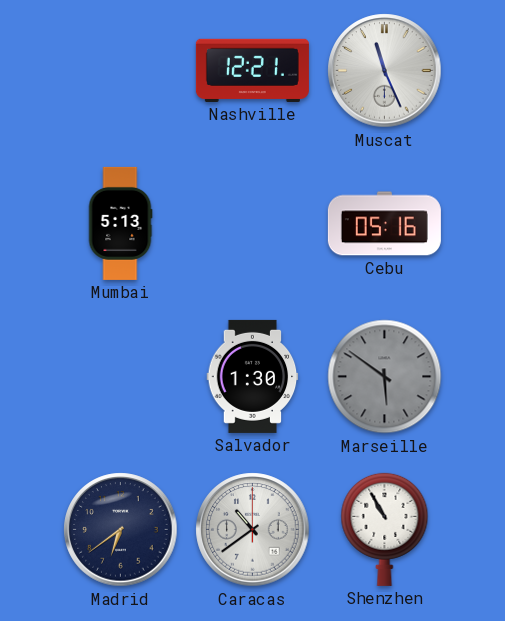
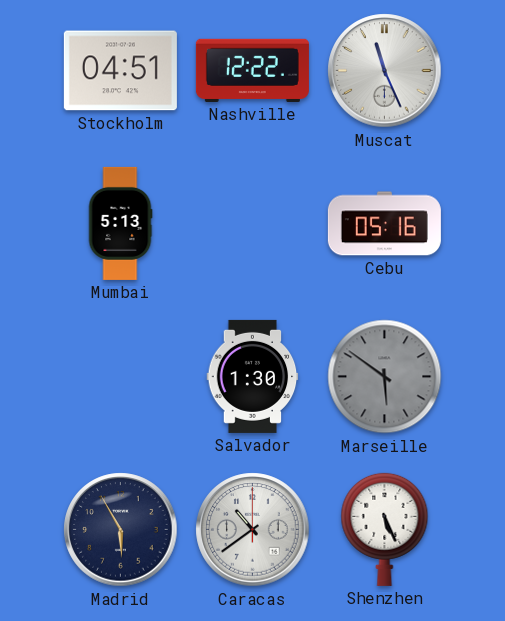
Stockholm: none -> 04:51 (120, 71)
Nashville: 12:21 -> 12:22 (252, 70)
Madrid: 6:39 -> 5:55 (121, 530)
Shenzhen: 10:55 -> 5:26 (385, 529)
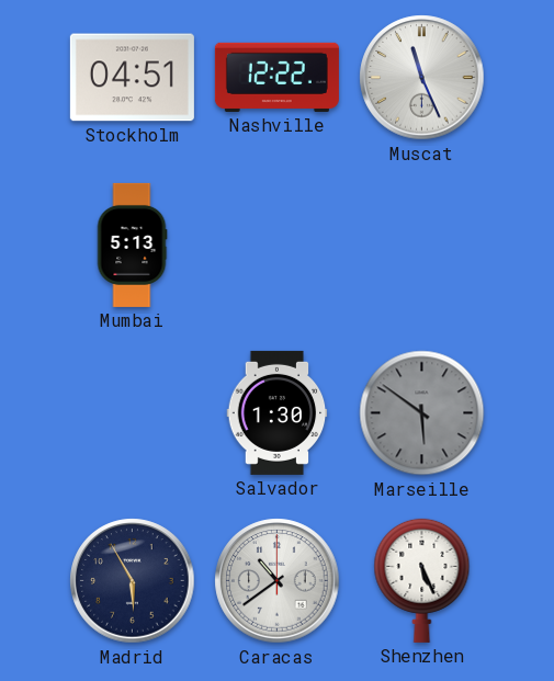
Cebu: 05:16 -> none (384, 224)
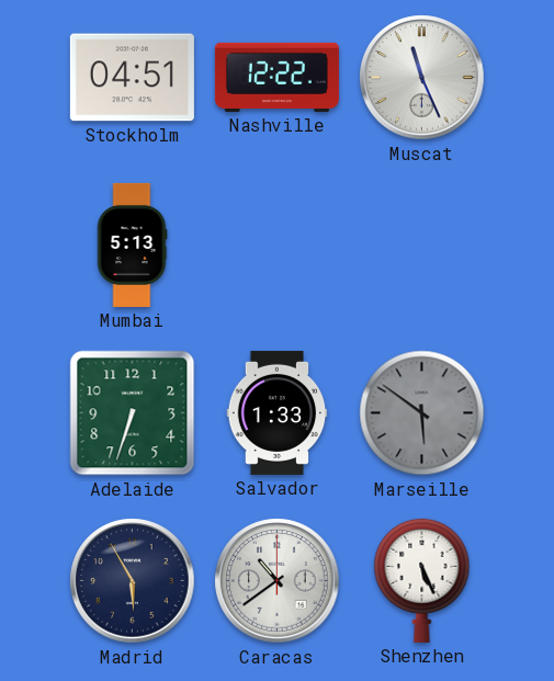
Adelaide: none -> 6:33 (133, 413)
Salvador: 1:30 -> 1:33 (278, 412)
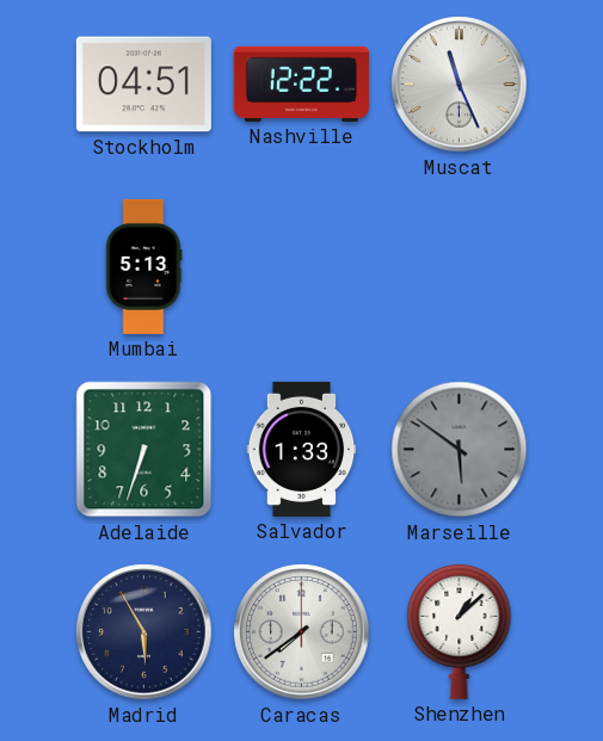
Caracas: 10:39 -> 7:39 (302, 632)
Shenzhen: 5:26 -> 1:08 (460, 631)
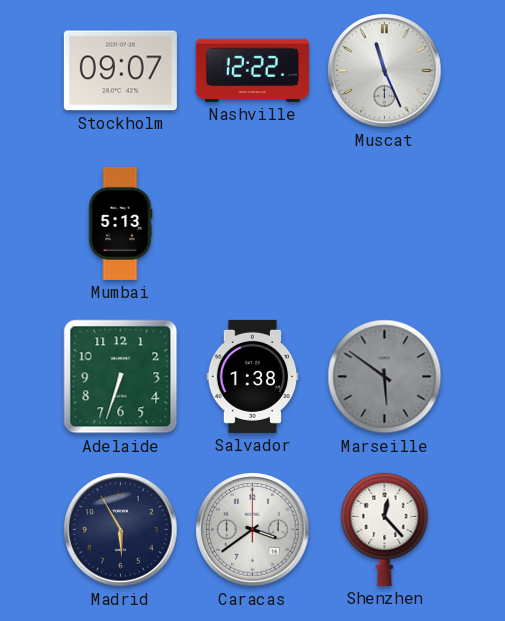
Stockholm: 04:51 -> 09:07 (120, 71)
Salvador: 1:33 -> 1:38 (253, 376)
Caracas: 7:39 -> 3:39 (253, 530)
Shenzhen: 1:08 -> 12:23 (385, 529)
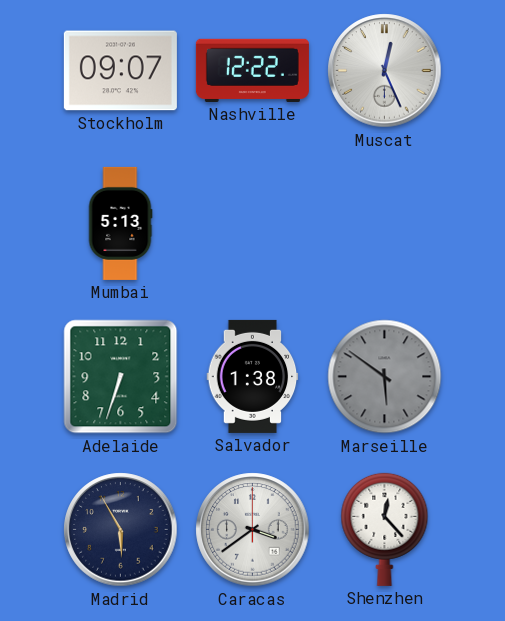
Muscat: 11:26 -> 12:26 (385, 71)
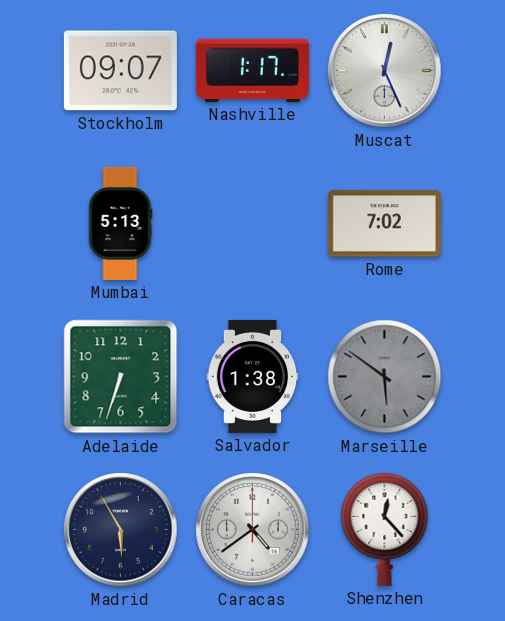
Nashville: 12:22 -> 1:17 (252, 70)
Rome: none -> 7:02 (384, 224)
Caracas: 3:39 -> 4:39 (253, 530)
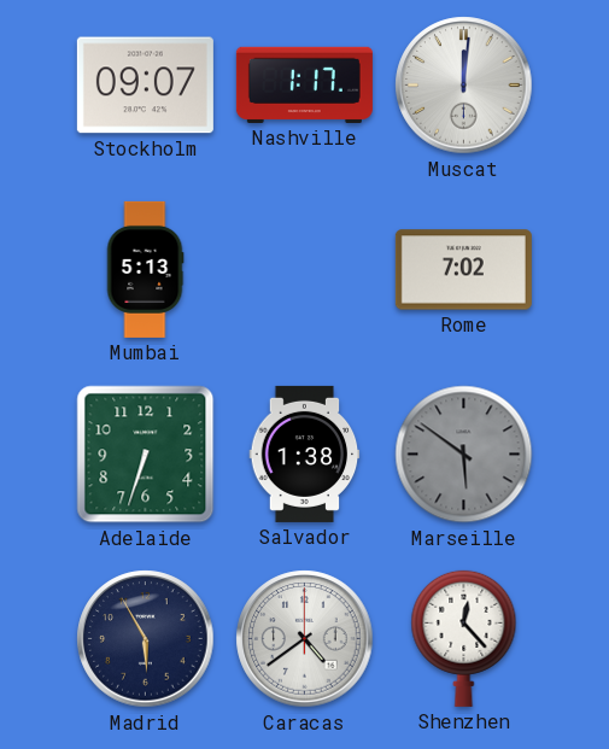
Muscat: 12:26 -> 12:01 (464, 86)
